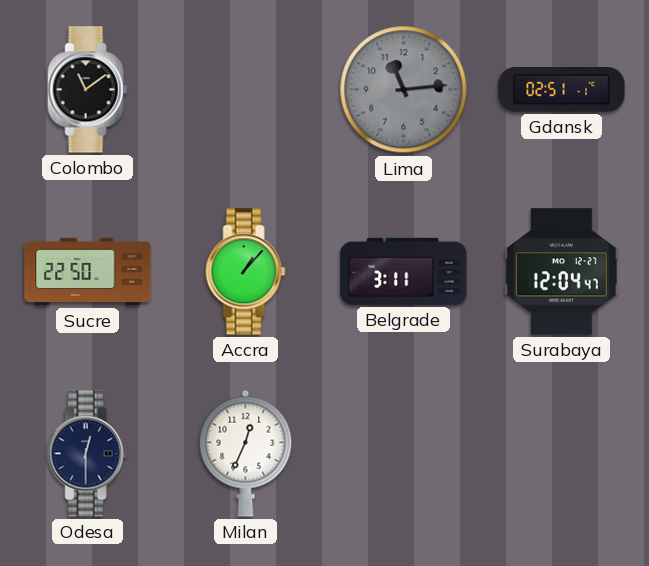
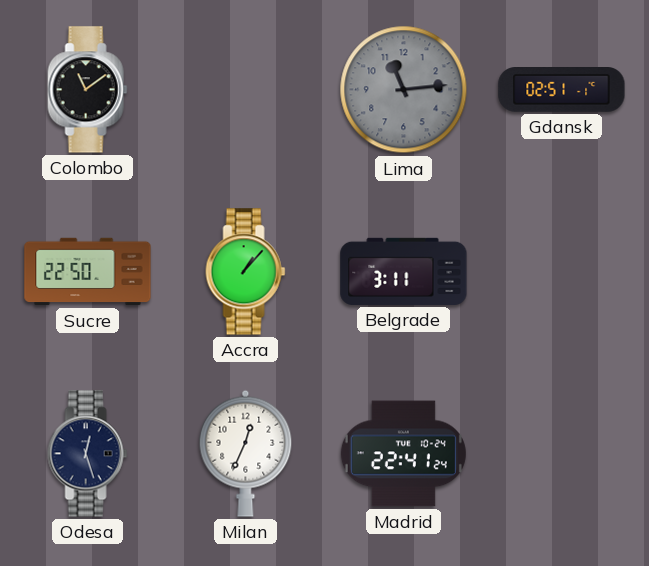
Surabaya: 12:04 -> none (562, 272)
Odesa: 12:30 -> 12:27 (88, 454)
Madrid: none -> 22:41 (403, 454)
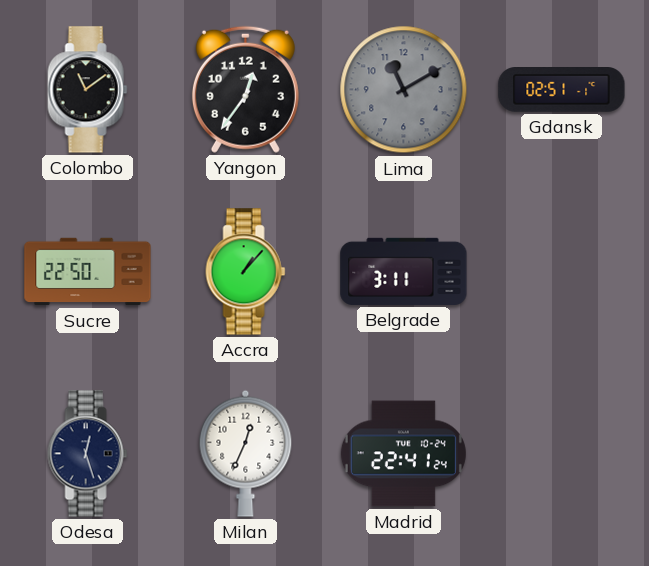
Yangon: none -> 12:36 (245, 89)
Lima: 11:14 -> 11:10 (404, 90)
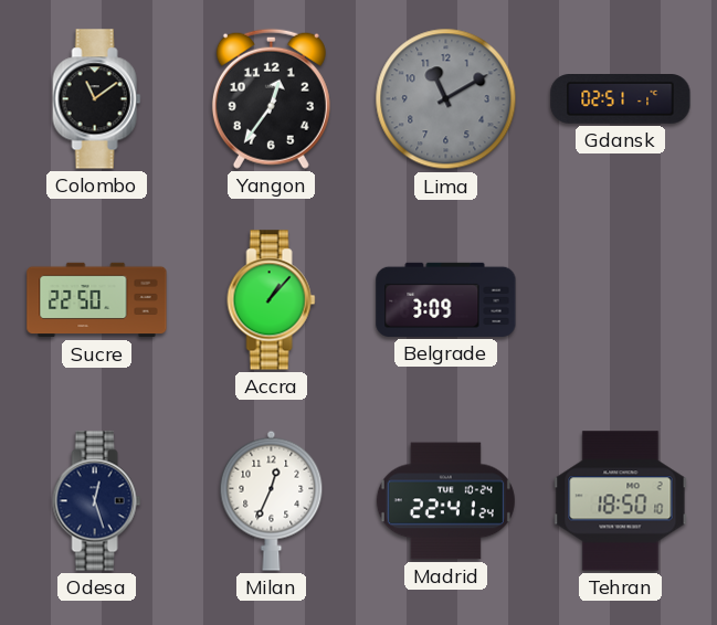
Belgrade: 3:11 -> 3:09 (446, 299)
Tehran: none -> 18:50 (621, 501)
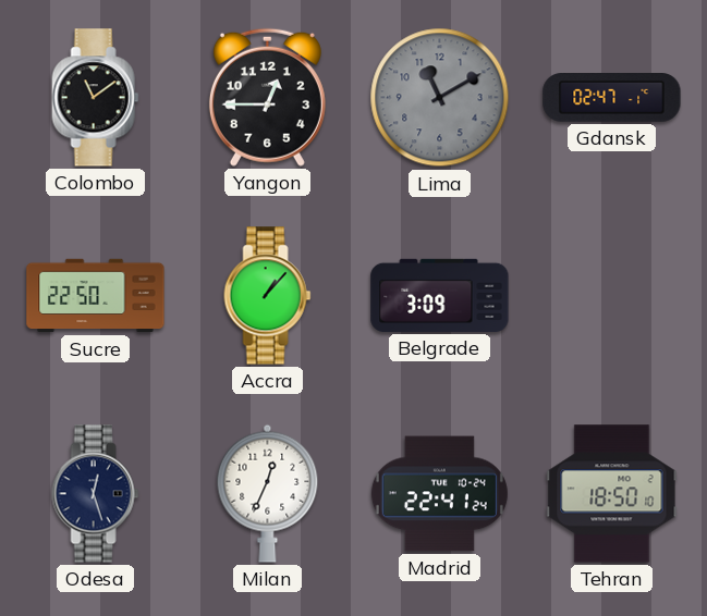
Yangon: 12:36 -> 12:45 (267, 97)
Gdansk: 02:51 -> 02:47 (612, 98)
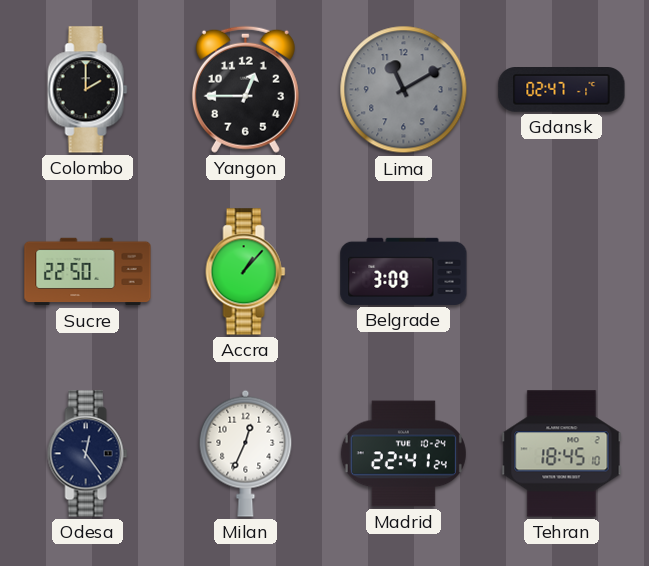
Colombo: 11:09 -> 2:00 (88, 90)
Odesa: 12:27 -> 12:24 (88, 454)
Tehran: 18:50 -> 18:45 (562, 454)
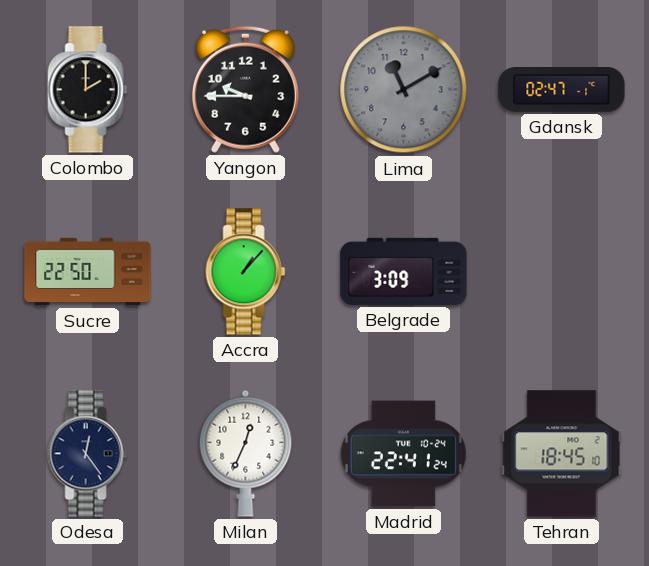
Yangon: 12:45 -> 9:45 (245, 89)
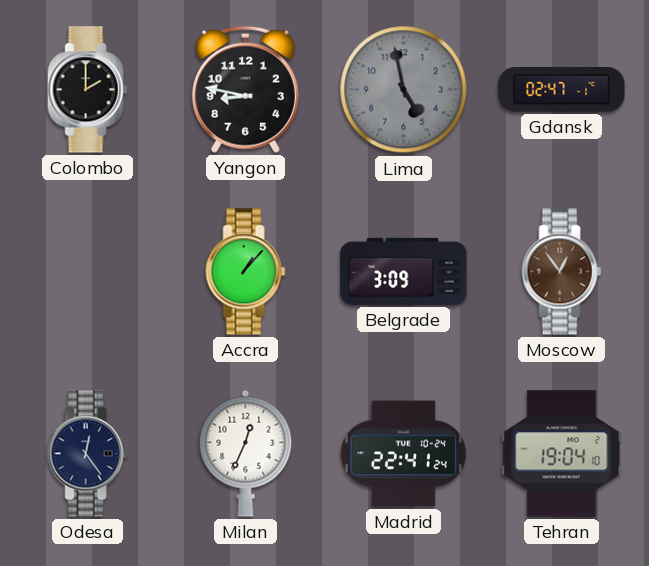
Yangon: 9:45 -> 8:47 (245, 89)
Lima: 11:10 -> 4:58 (404, 90)
Sucre: 22:50 -> none (88, 272)
Moscow: none -> 12:54 (562, 272)
Tehran: 18:45 -> 19:04 (562, 454)
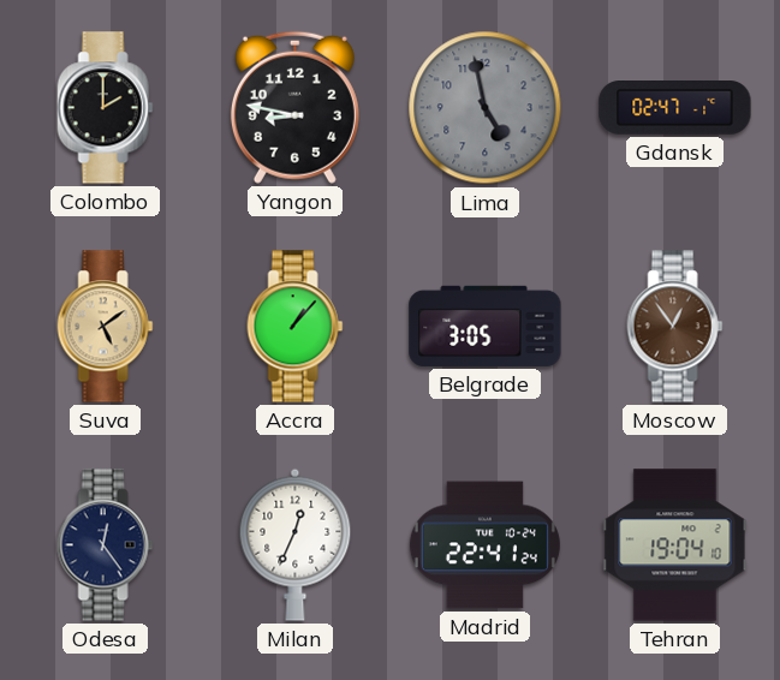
Suva: none -> 5:09 (106, 327)
Belgrade: 3:09 -> 3:05 (486, 326)
